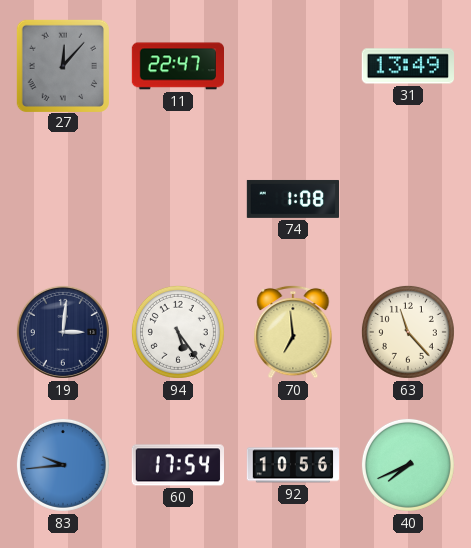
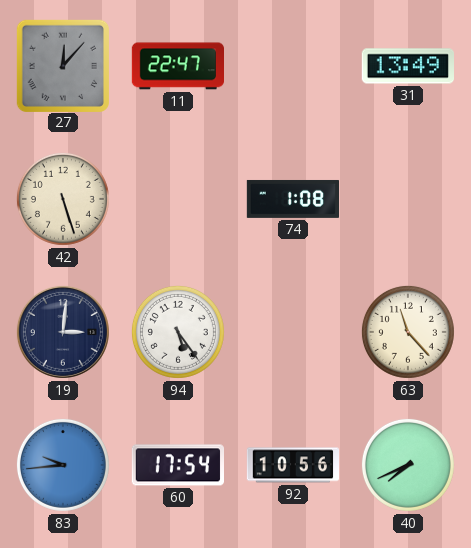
42: none -> 5:27 (63, 199)
70: 6:59 -> none (293, 332)
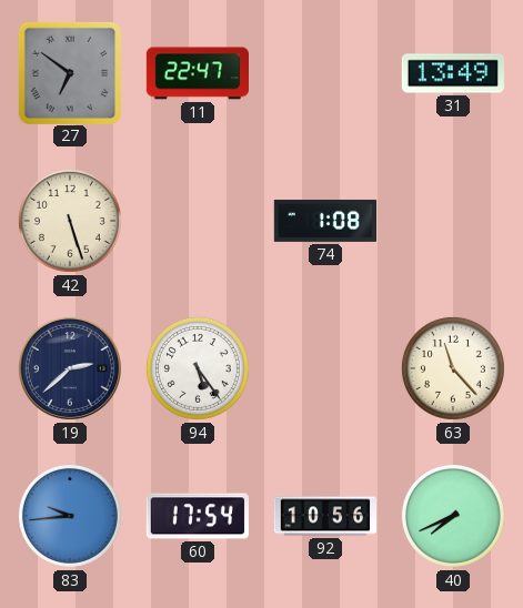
27: 12:07 -> 6:51 (69, 72)
19: 3:01 -> 2:38 (70, 368)
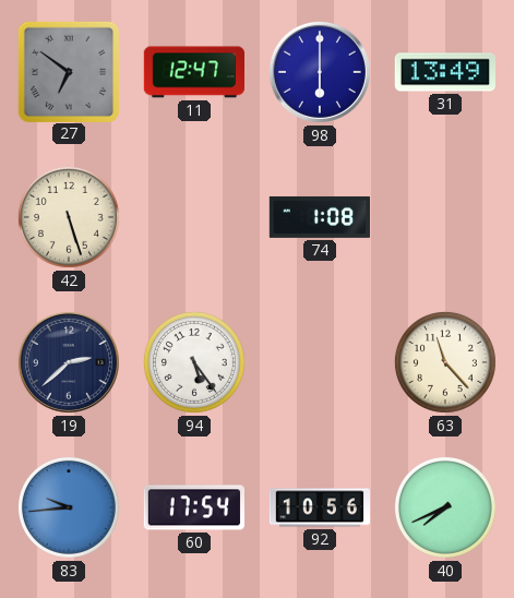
11: 22:47 -> 12:47 (193, 72)
98: none -> 6:00 (320, 72)
